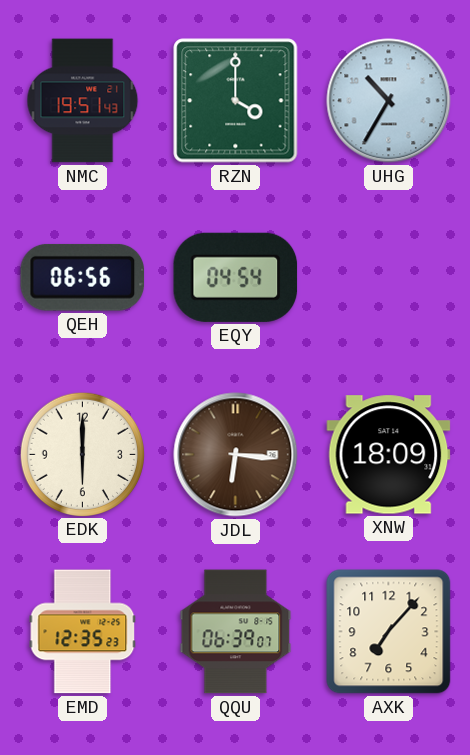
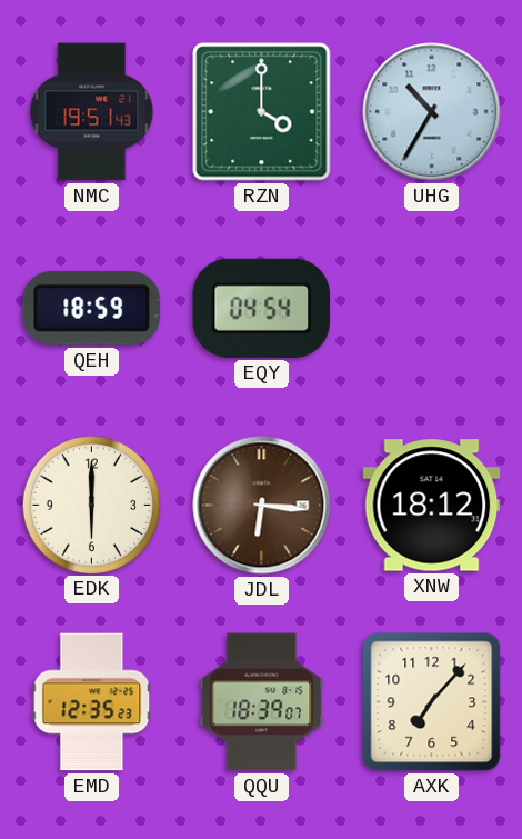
QEH: 06:56 -> 18:59 (92, 308)
XNW: 18:09 -> 18:12 (432, 506)
QQU: 06:39 -> 18:39 (262, 702)
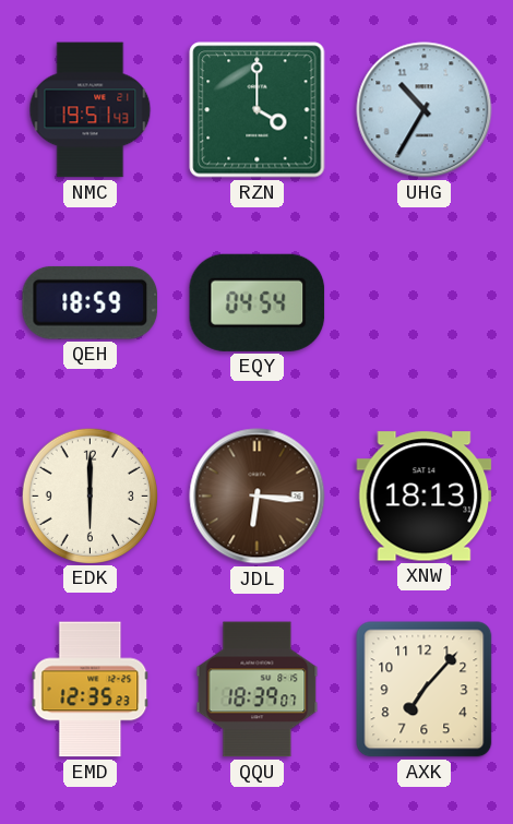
XNW: 18:12 -> 18:13 (425, 497)
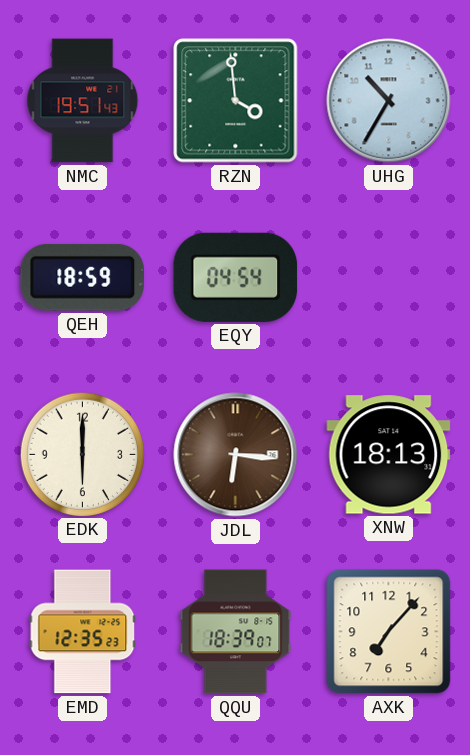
RZN: 4:00 -> 3:59 (236, 101)
